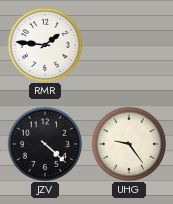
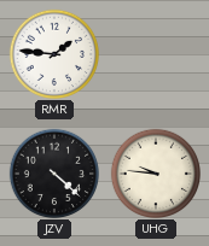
UHG: 9:24 -> 9:46 (155, 172)
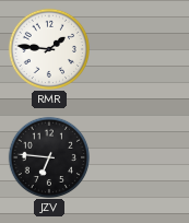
JZV: 4:22 -> 6:46 (48, 156)
UHG: 9:46 -> none (155, 172)
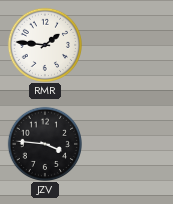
JZV: 6:46 -> 3:46 (44, 143)
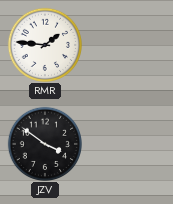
JZV: 3:46 -> 3:51 (44, 143)
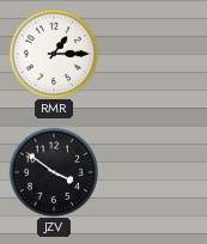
RMR: 1:46 -> 1:15 (53, 53)
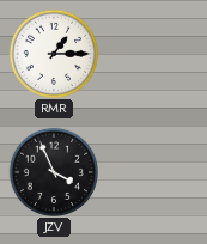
JZV: 3:51 -> 3:56 (53, 171)
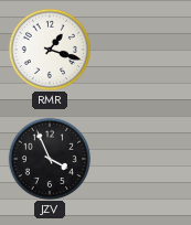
RMR: 1:15 -> 1:18 (49, 49)
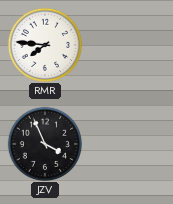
RMR: 1:18 -> 7:46 (44, 44)
